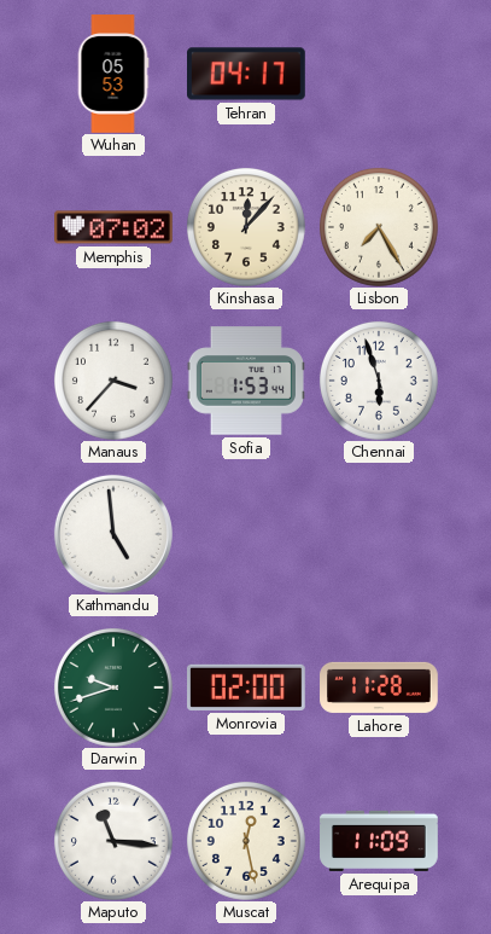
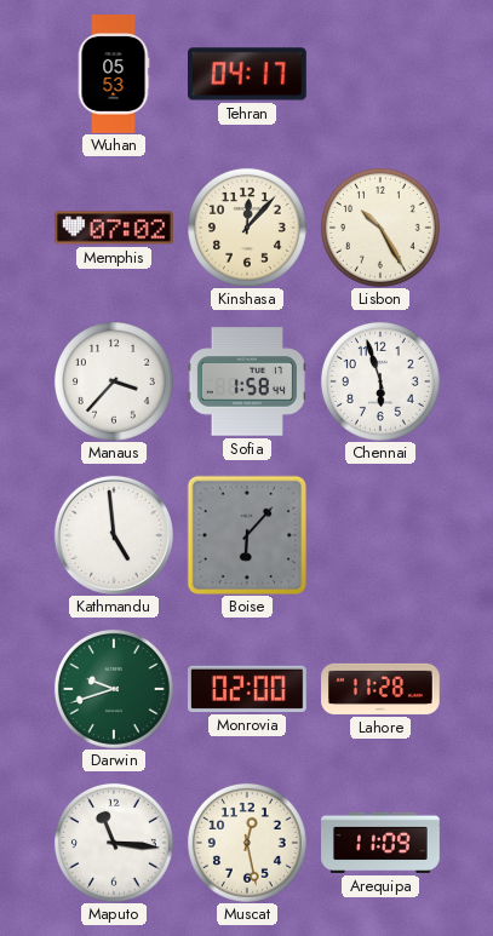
Lisbon: 7:25 -> 10:25 (380, 228)
Sofia: 1:53 -> 1:58 (246, 381)
Boise: none -> 6:07 (246, 534)
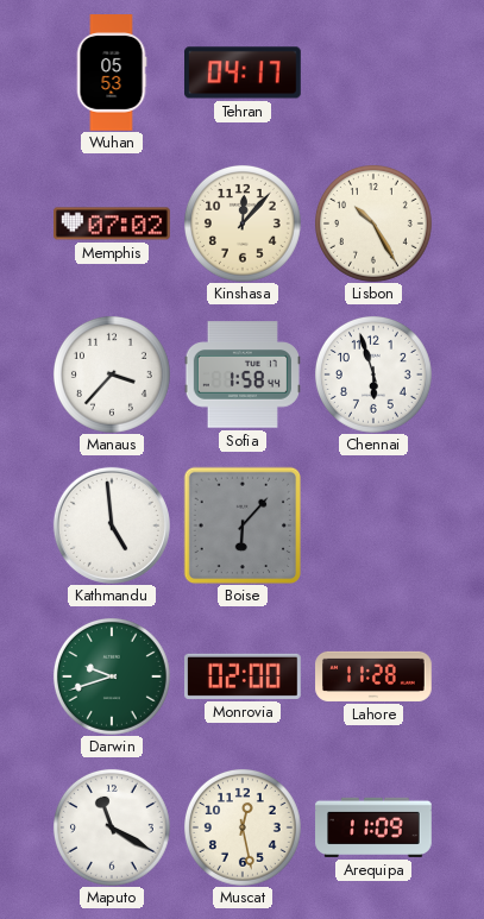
Maputo: 11:16 -> 11:20 (112, 827)
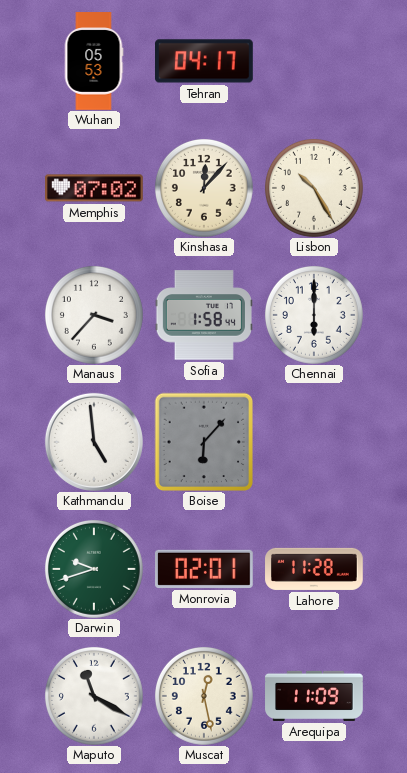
Chennai: 5:57 -> 6:00 (314, 315)
Monrovia: 02:00 -> 02:01 (205, 569)
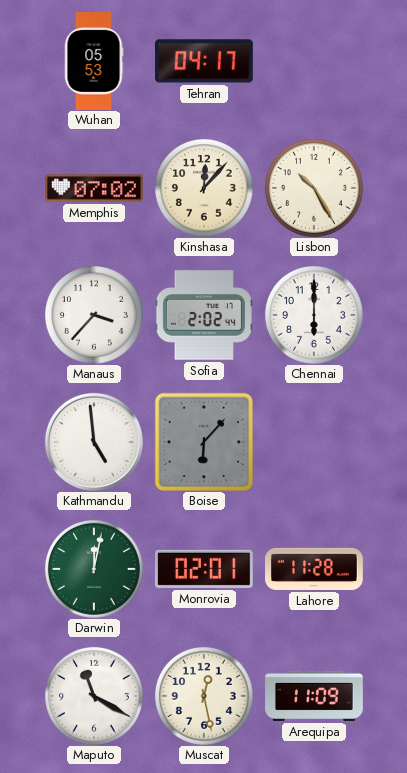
Sofia: 1:58 -> 2:02 (203, 315)
Darwin: 9:42 -> 12:02 (94, 569)
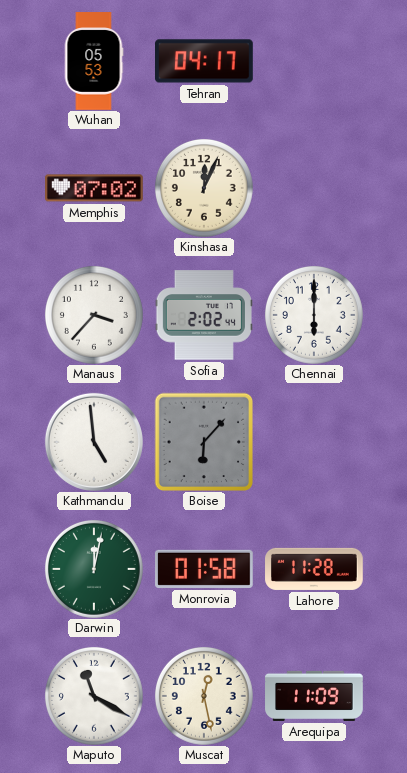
Kinshasa: 12:07 -> 12:04 (204, 188)
Lisbon: 10:25 -> none (314, 188)
Monrovia: 02:01 -> 01:58 (205, 569)
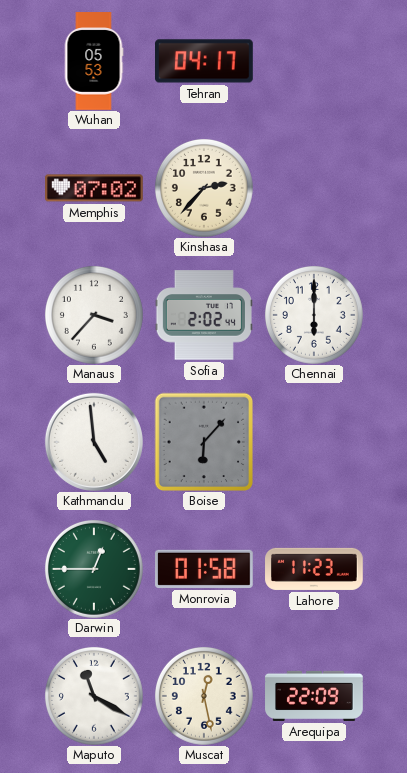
Kinshasa: 12:04 -> 2:37 (204, 188)
Darwin: 12:02 -> 12:45 (94, 569)
Lahore: 11:28 -> 11:23 (314, 569)
Arequipa: 11:09 -> 22:09 (314, 696)
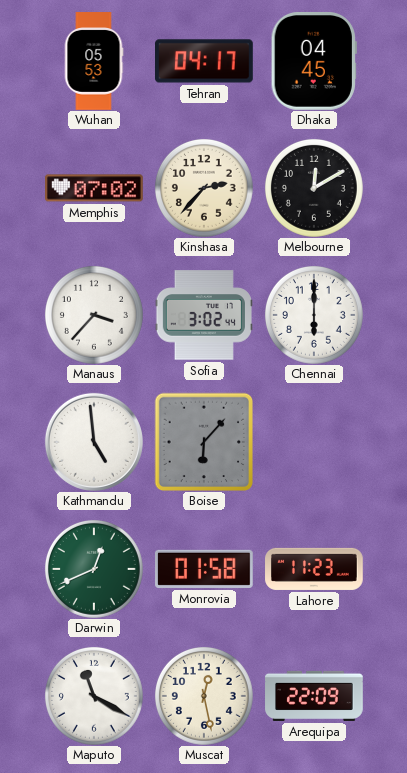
Dhaka: none -> 04:45 (314, 62)
Melbourne: none -> 12:10 (314, 188)
Sofia: 2:02 -> 3:02 (203, 315)
Darwin: 12:45 -> 12:41 (94, 569)
